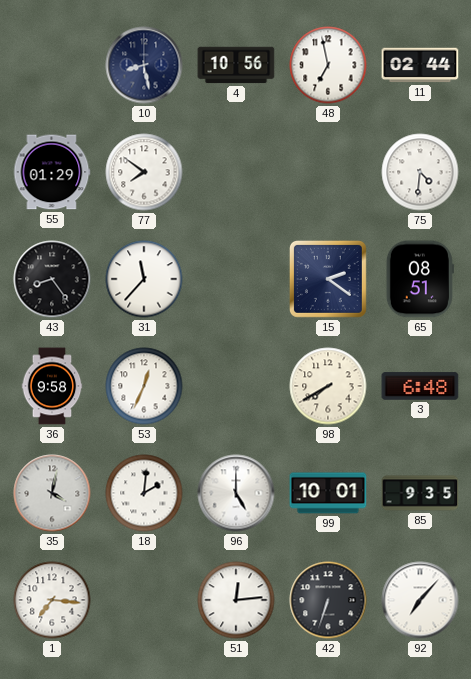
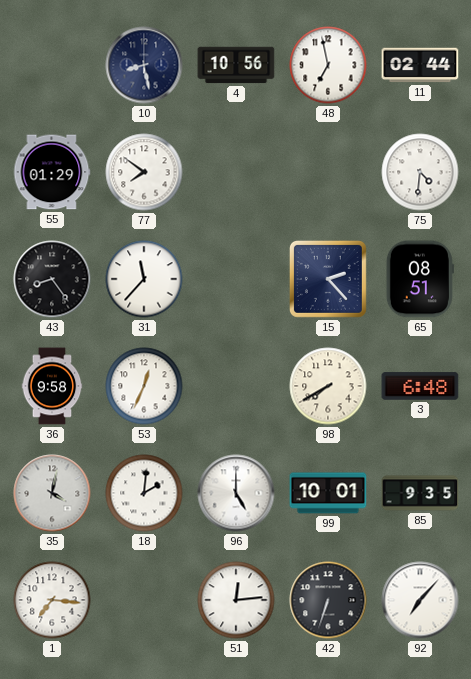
15: 2:21 -> 2:23 (328, 279)
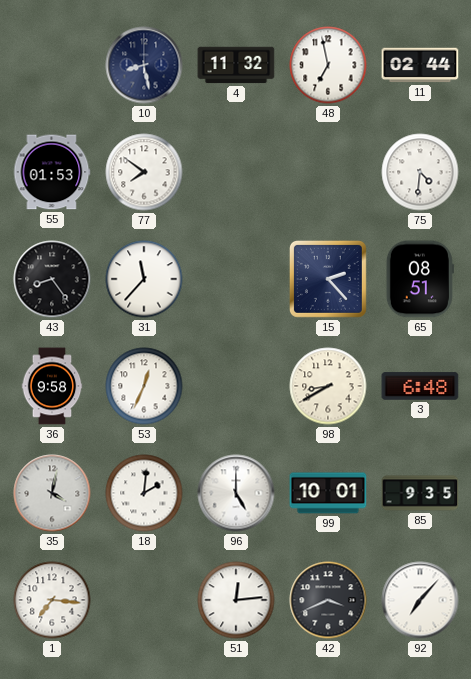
4: 10:56 -> 11:32 (236, 65)
55: 01:29 -> 01:53 (52, 172)
98: 7:40 -> 8:40 (328, 386)
42: 6:33 -> 3:41 (328, 600)
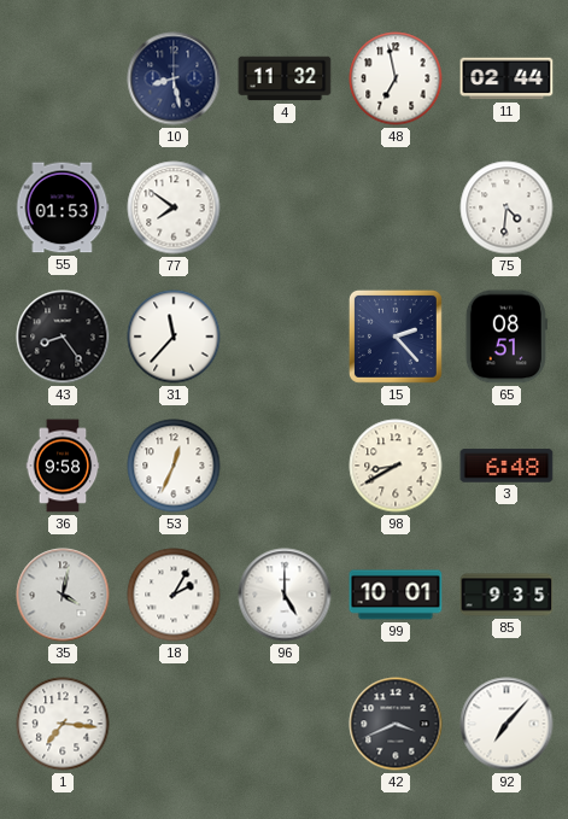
18: 2:01 -> 2:05 (174, 595)
51: 12:14 -> none (236, 600)
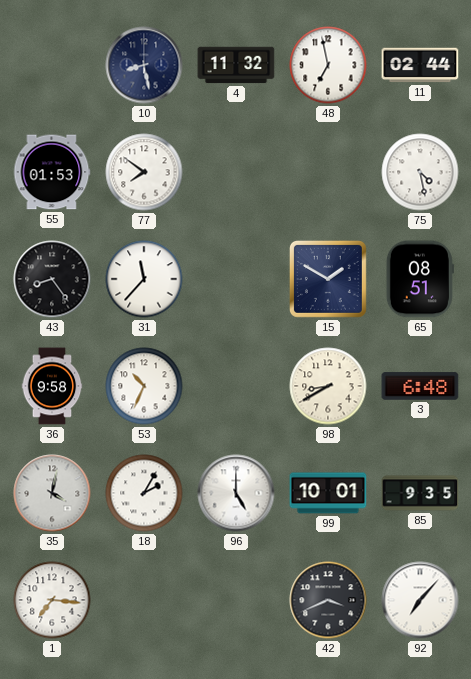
75: 4:31 -> 4:28 (420, 172)
15: 2:23 -> 1:50 (328, 279)
53: 12:34 -> 10:34 (144, 386)
